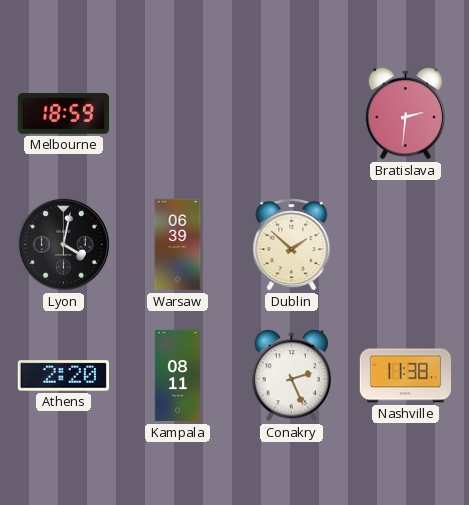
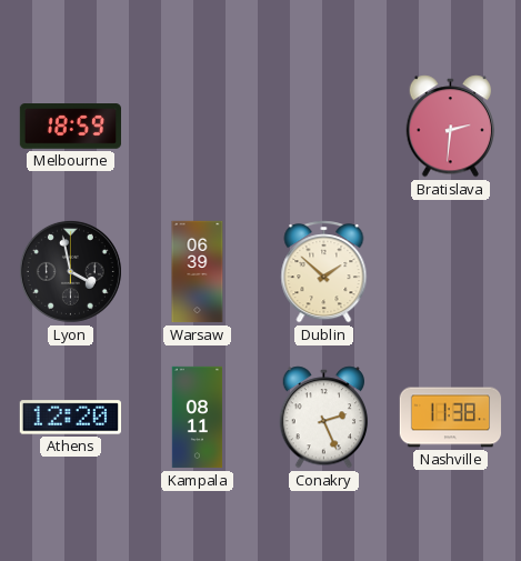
Lyon: 4:02 -> 3:58 (70, 271)
Athens: 2:20 -> 12:20 (70, 418)
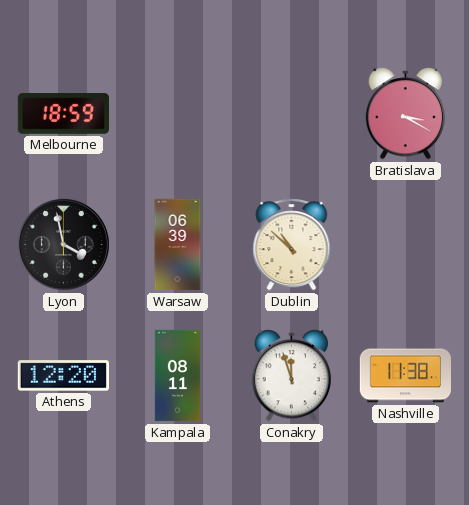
Bratislava: 2:31 -> 3:20 (406, 114)
Dublin: 1:52 -> 10:52 (292, 245)
Conakry: 2:26 -> 11:57 (292, 376)
